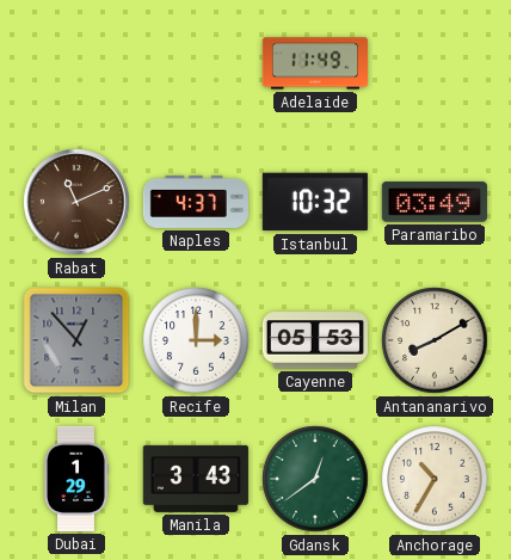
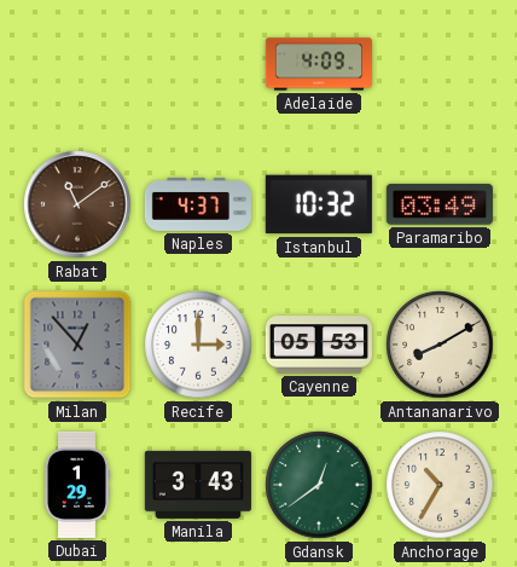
Adelaide: 11:49 -> 4:09 (319, 64)
Rabat: 11:11 -> 11:09 (77, 204)
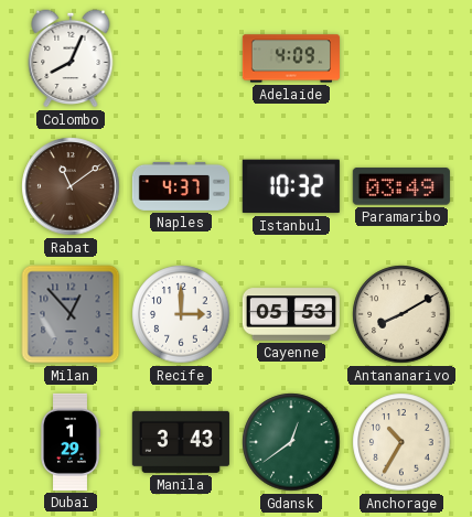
Colombo: none -> 8:04 (71, 58)
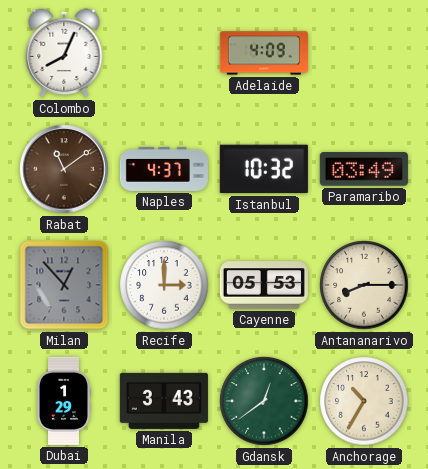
Antananarivo: 8:10 -> 8:15 (364, 285)
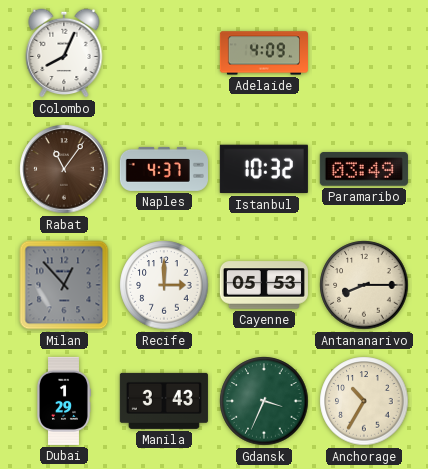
Rabat: 11:09 -> 11:06 (64, 169)
Gdansk: 12:39 -> 3:34 (264, 401)
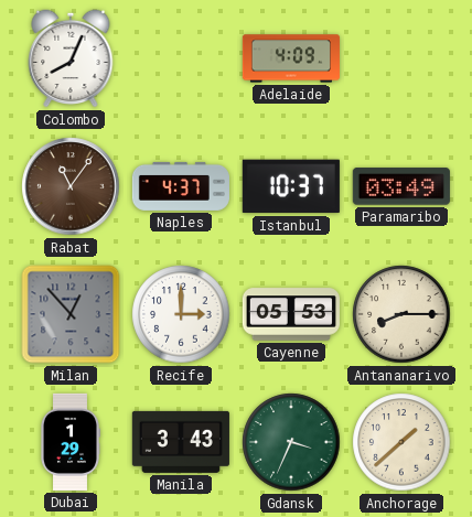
Istanbul: 10:32 -> 10:37 (291, 186)
Anchorage: 10:35 -> 1:38 (401, 442)
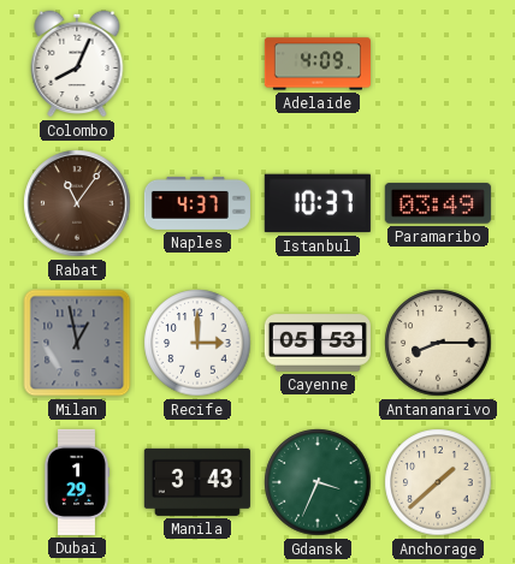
Milan: 12:53 -> 12:58 (77, 343)
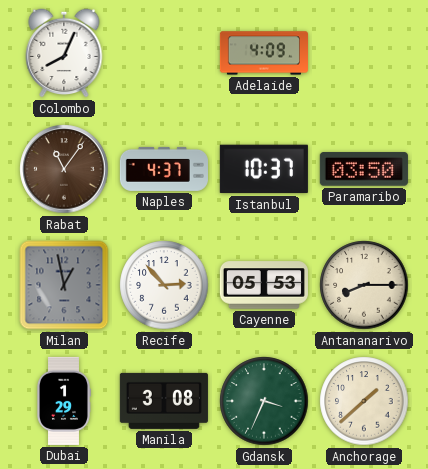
Paramaribo: 03:49 -> 03:50 (364, 169)
Recife: 3:00 -> 2:53 (164, 285)
Manila: 3:43 -> 3:08 (164, 401)
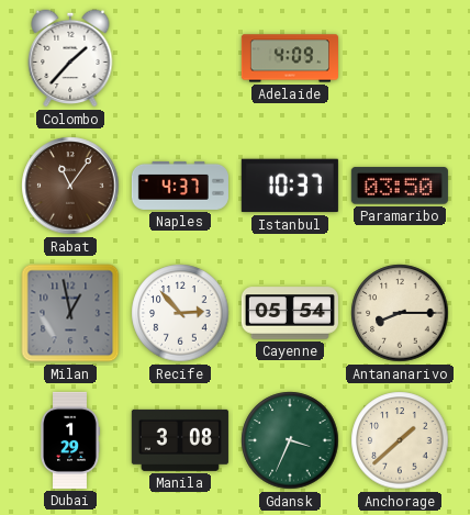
Colombo: 8:04 -> 1:37 (70, 58)
Cayenne: 05:53 -> 05:54 (290, 313)
